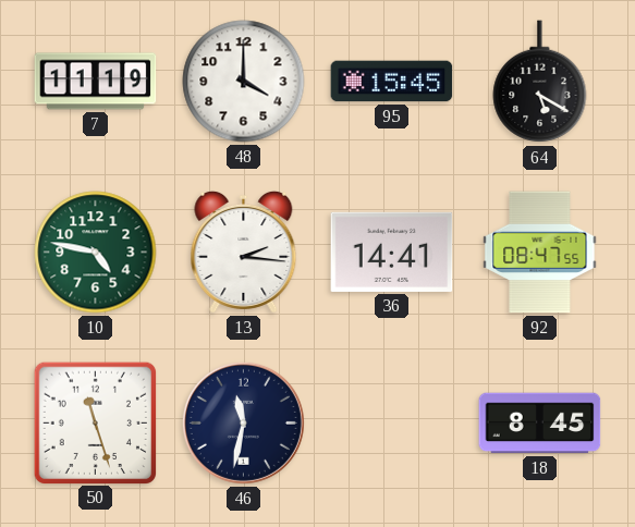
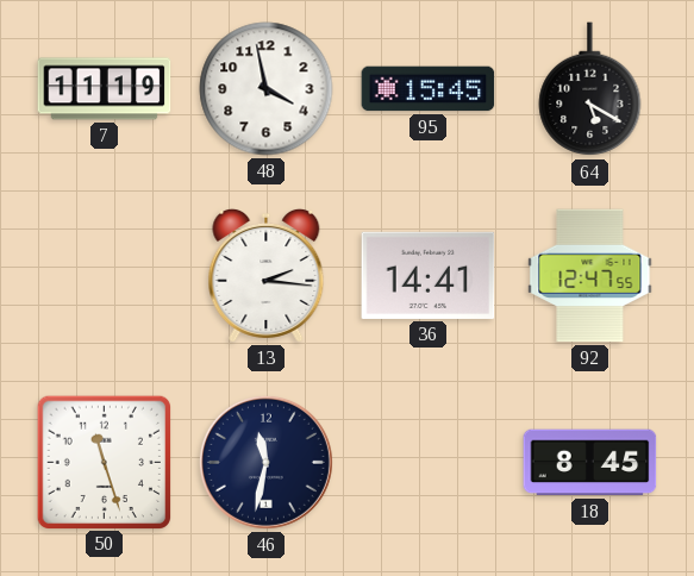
48: 4:00 -> 3:58 (267, 89)
10: 4:47 -> none (96, 253)
92: 08:47 -> 12:47 (590, 276)
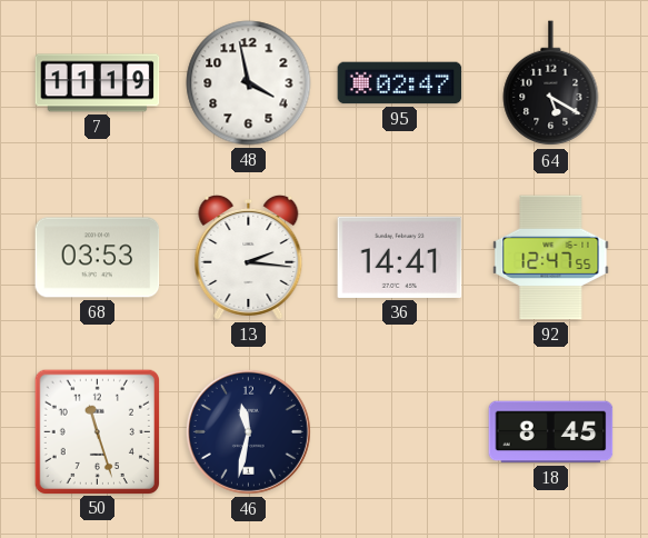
95: 15:45 -> 02:47 (400, 83)
68: none -> 03:53 (98, 258)
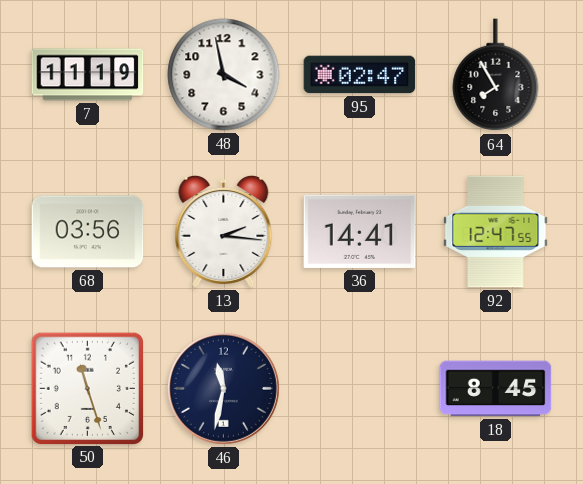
64: 5:20 -> 7:55 (496, 75)
68: 03:53 -> 03:56 (88, 232)
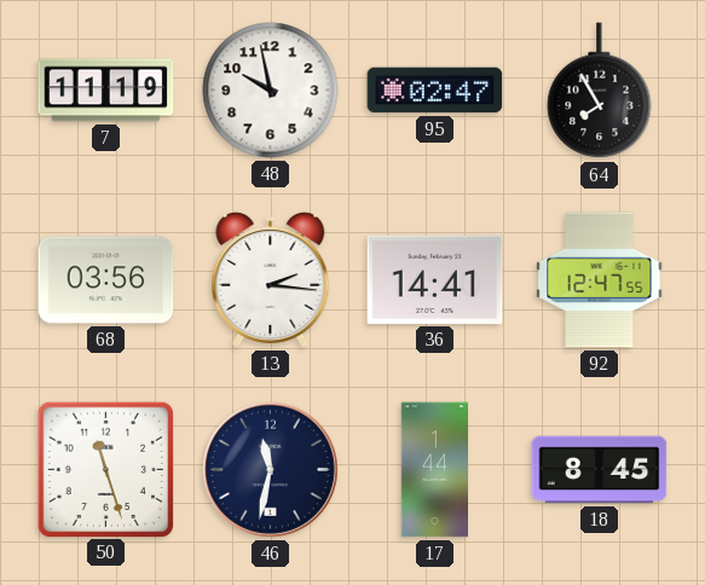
48: 3:58 -> 9:58 (271, 91)
17: none -> 1:44 (434, 470)
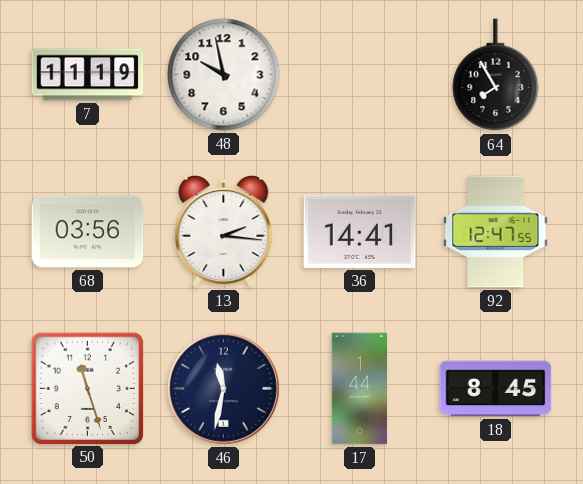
95: 02:47 -> none (435, 91)
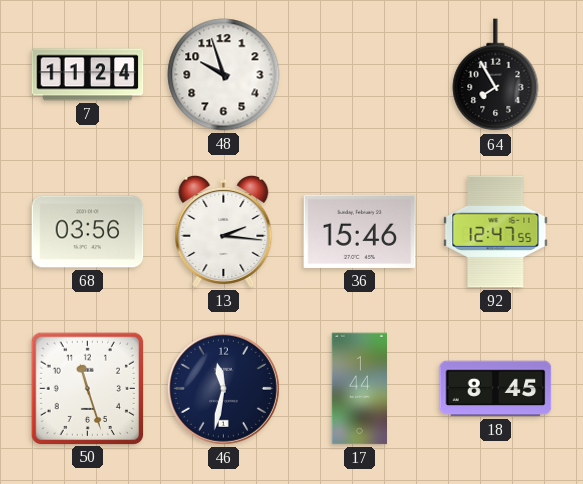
7: 11:19 -> 11:24 (88, 75)
48: 9:58 -> 9:57 (224, 75)
36: 14:41 -> 15:46 (360, 231)
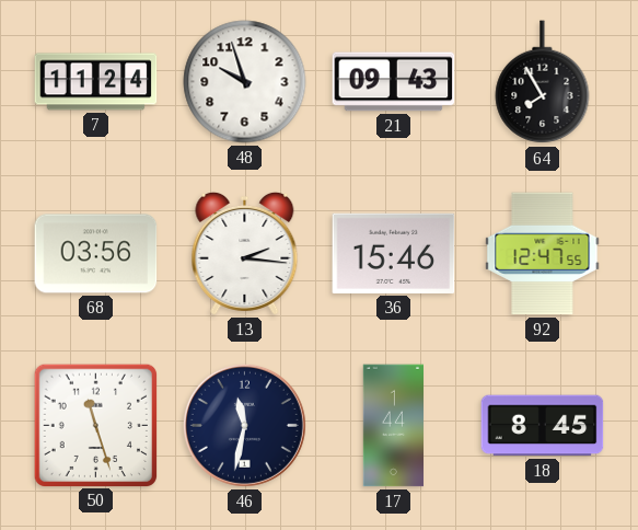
21: none -> 09:43 (394, 82)
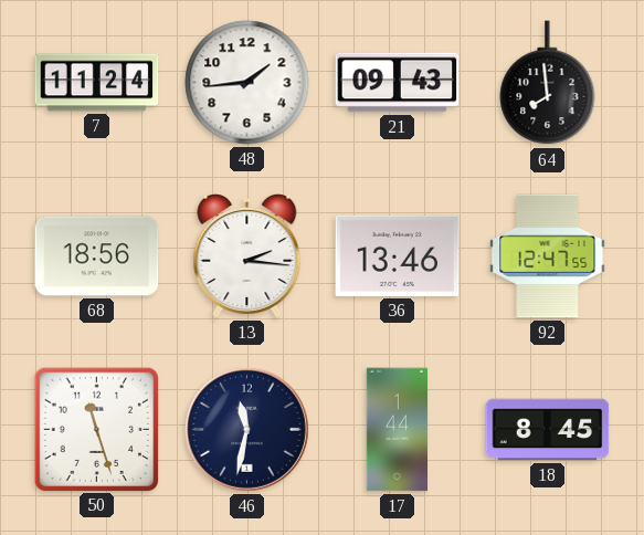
48: 9:57 -> 1:44 (247, 83)
64: 7:55 -> 7:59 (548, 83)
68: 03:56 -> 18:56 (97, 256)
36: 15:46 -> 13:46 (398, 255)
